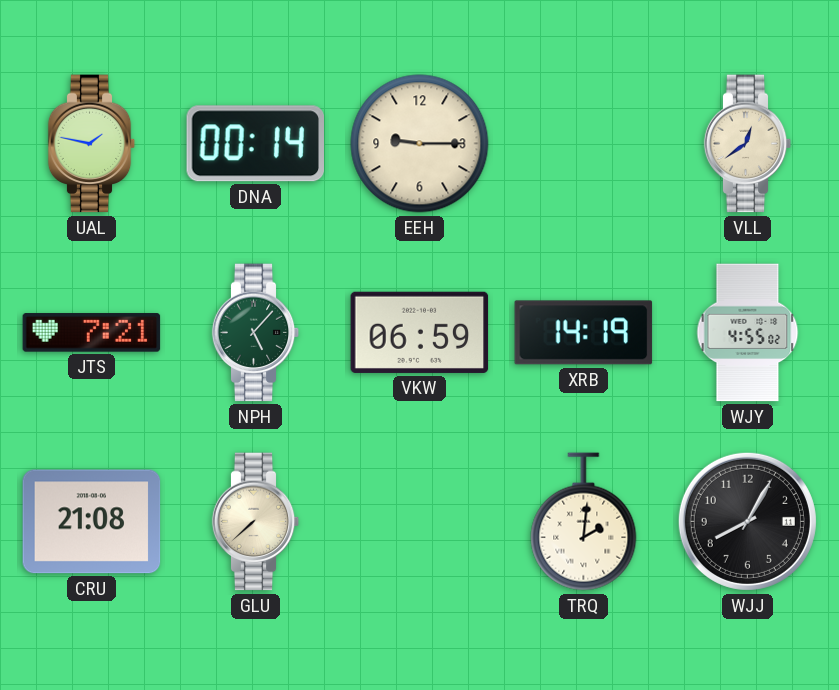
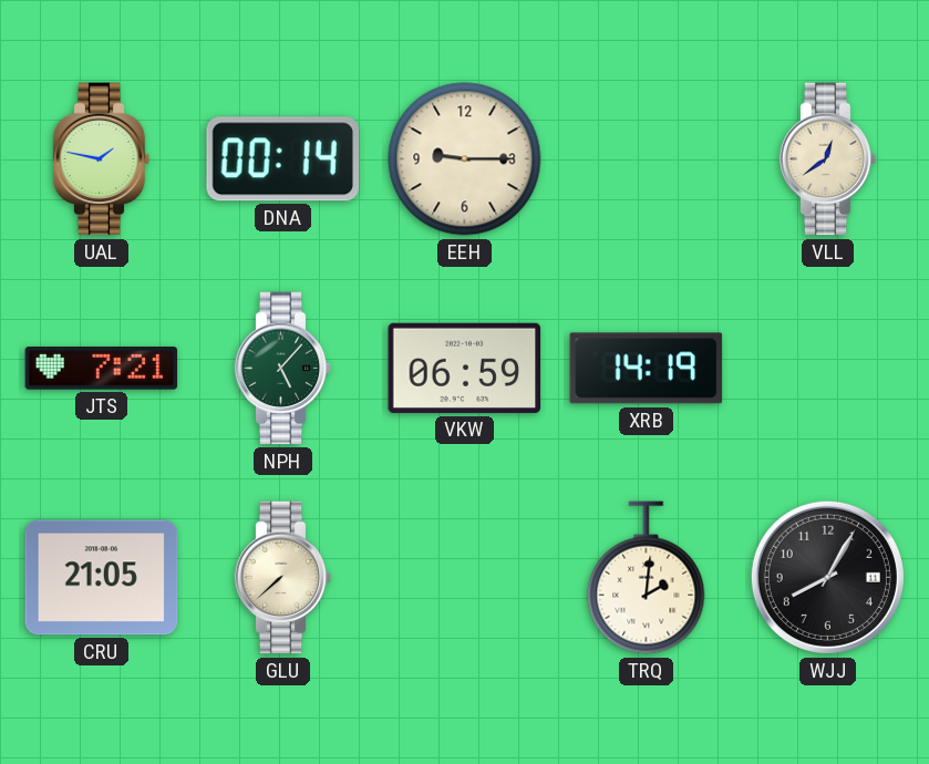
WJY: 4:55 -> none (748, 333)
CRU: 21:08 -> 21:05 (102, 578)
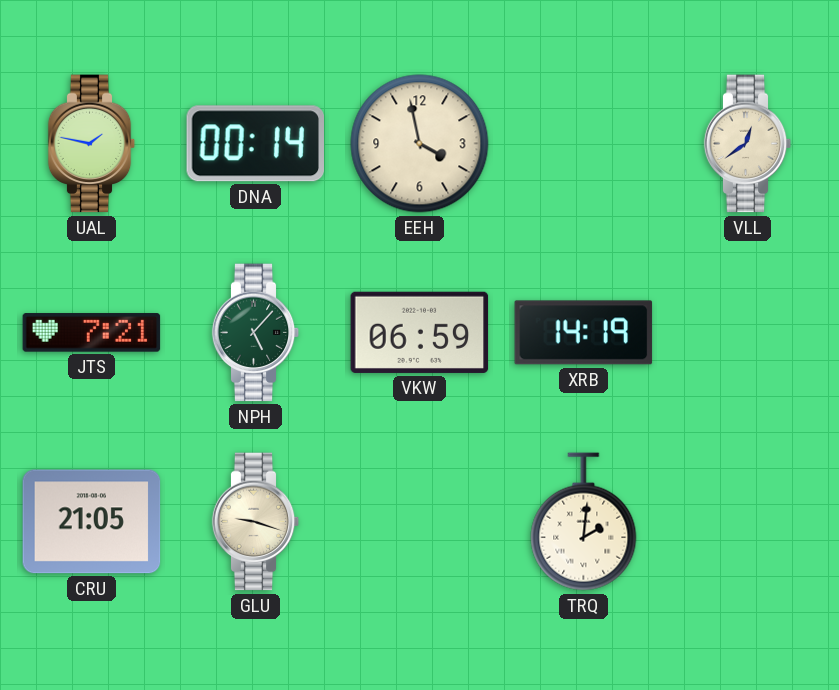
EEH: 9:15 -> 3:58 (420, 144)
GLU: 7:38 -> 9:18 (256, 522)
WJJ: 8:05 -> none (827, 577)
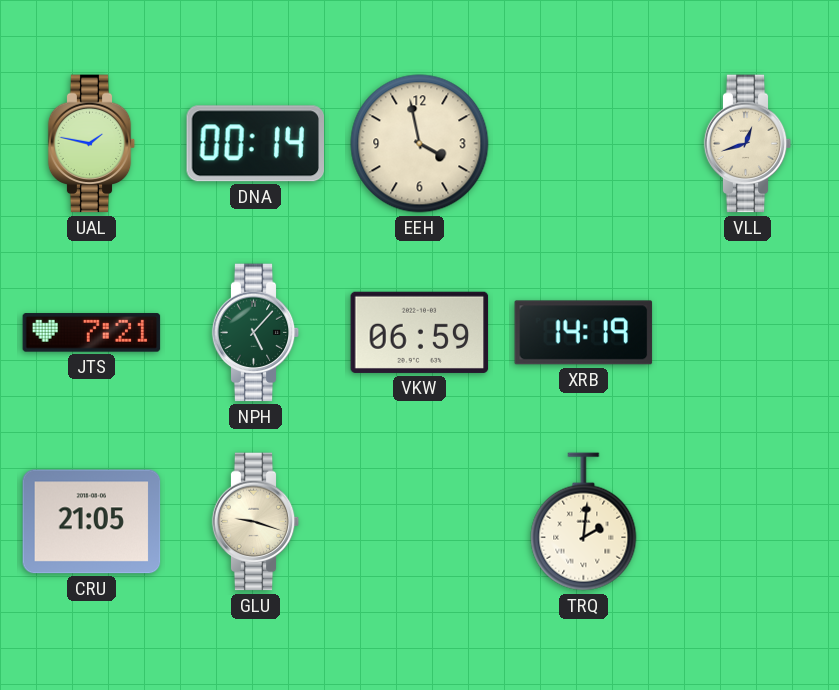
VLL: 12:39 -> 12:42 (748, 144)
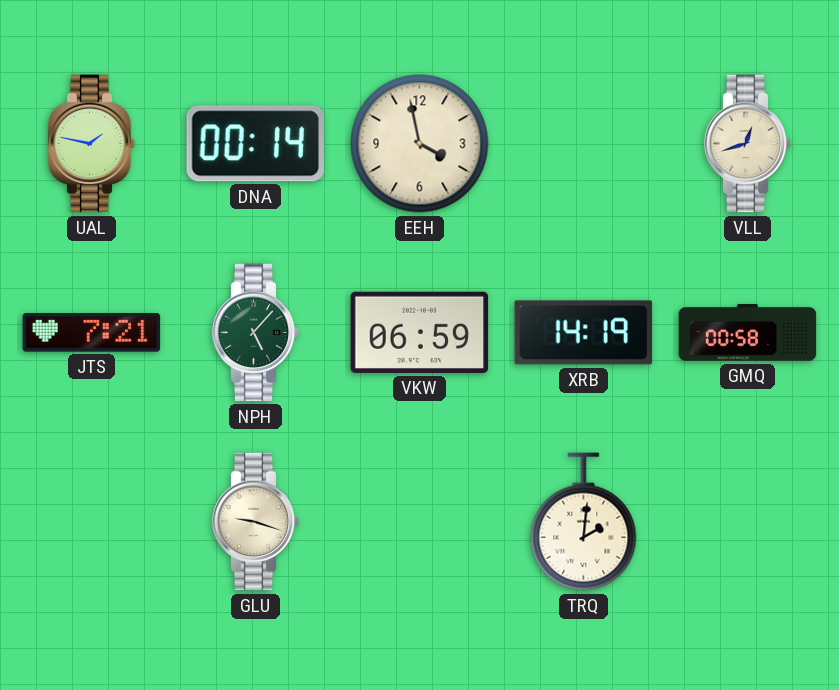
GMQ: none -> 00:58 (748, 333)
CRU: 21:05 -> none (92, 522)
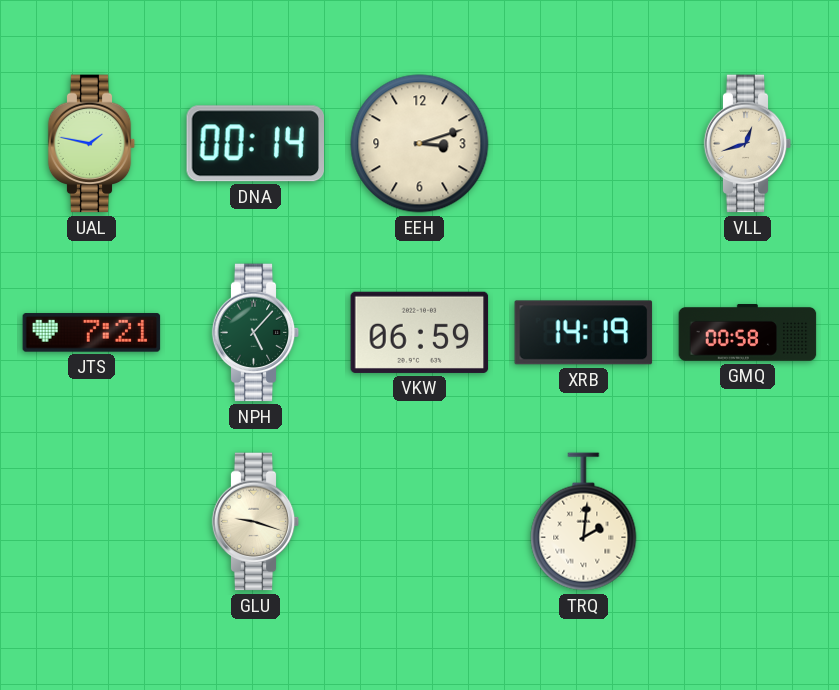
EEH: 3:58 -> 3:12 (420, 144)
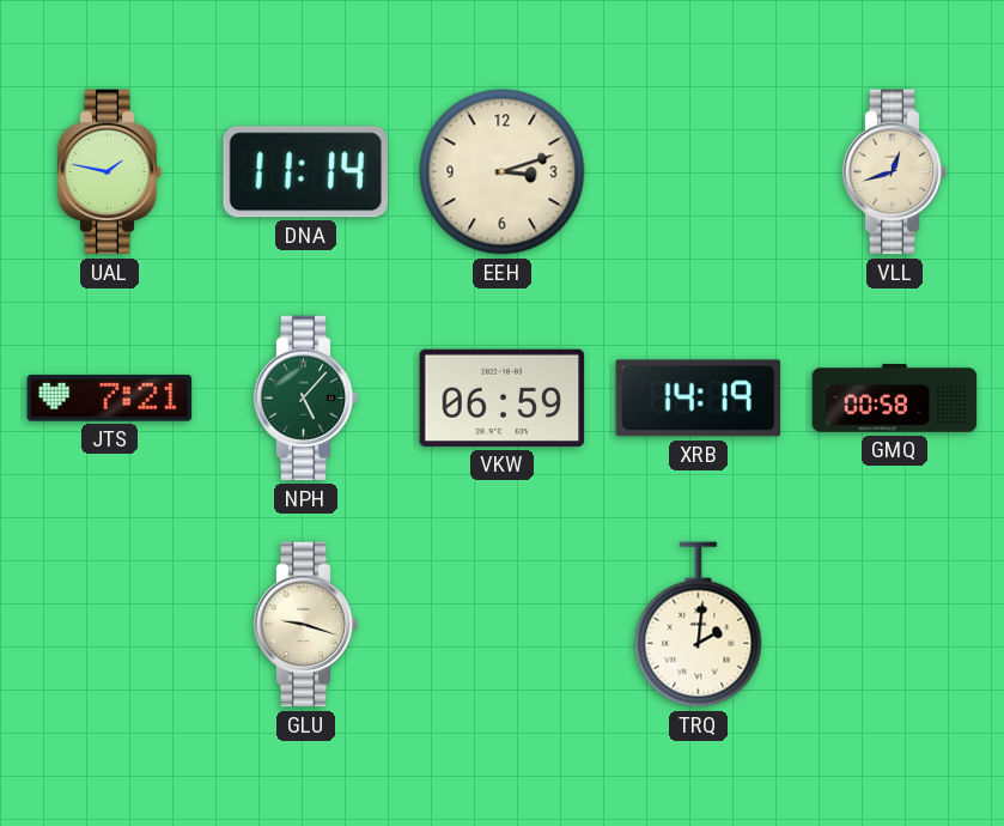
DNA: 00:14 -> 11:14 (305, 172)
